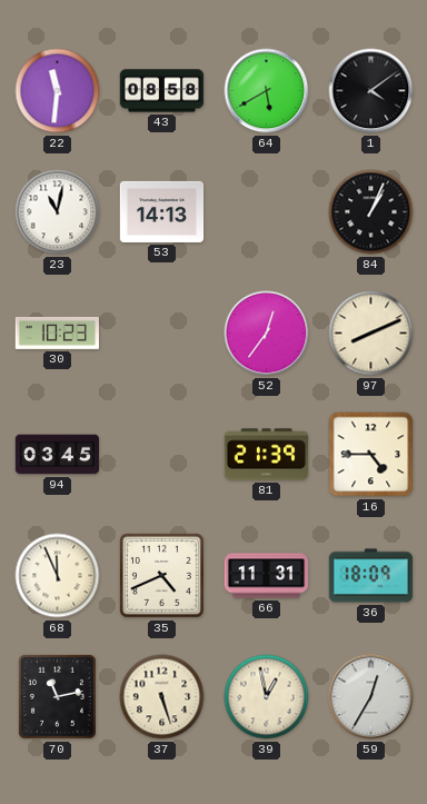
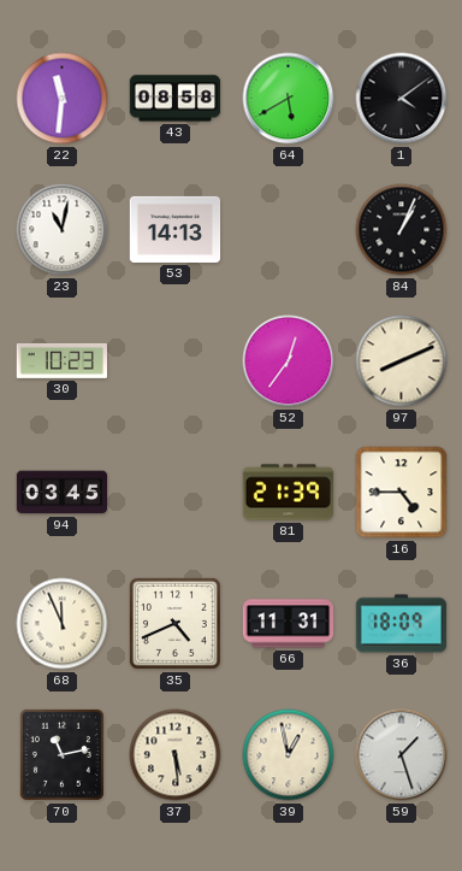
37: 5:27 -> 5:29 (176, 755)
59: 12:35 -> 1:27 (402, 755)
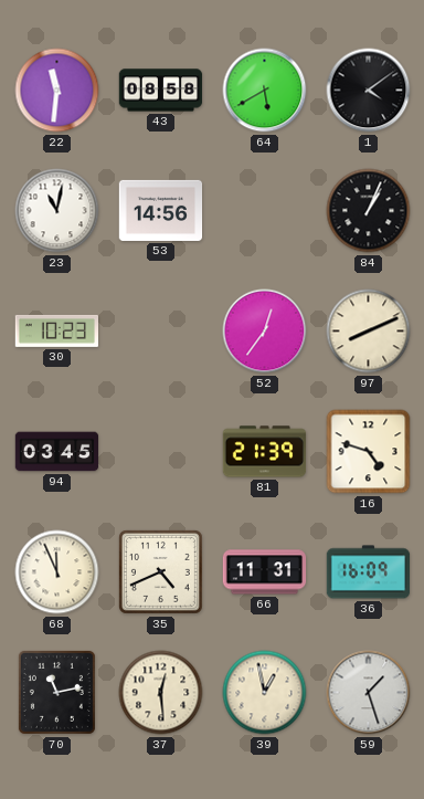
53: 14:13 -> 14:56 (161, 210)
16: 4:45 -> 4:48 (369, 452)
36: 18:09 -> 16:09 (369, 572)
37: 5:29 -> 12:29 (161, 693)
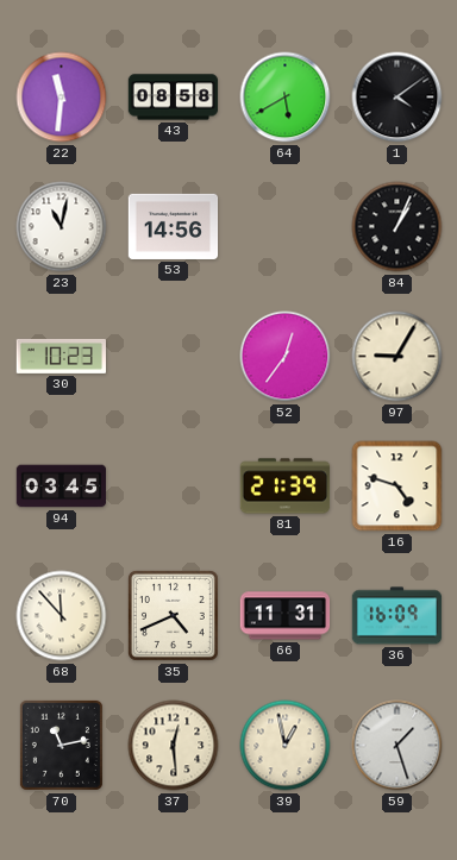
97: 8:11 -> 9:05 (397, 357)
68: 11:56 -> 11:53 (62, 616)
